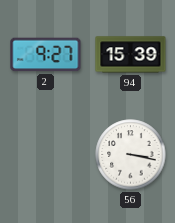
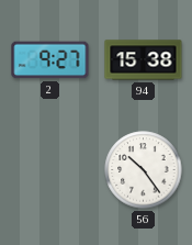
94: 15:39 -> 15:38 (144, 60)
56: 3:17 -> 10:24 (144, 170)
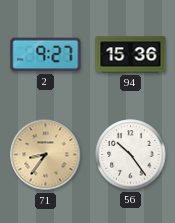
94: 15:38 -> 15:36 (131, 55)
71: none -> 8:36 (46, 155)
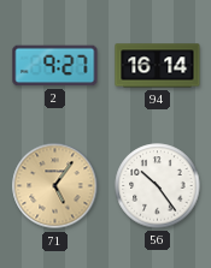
94: 15:36 -> 16:14 (158, 66)
71: 8:36 -> 5:06 (55, 186)
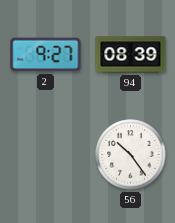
94: 16:14 -> 08:39 (131, 55)
71: 5:06 -> none (55, 186)
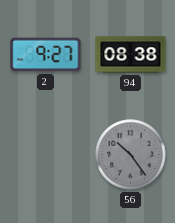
94: 08:39 -> 08:38 (131, 55)
56 dial: white -> grey (131, 155)
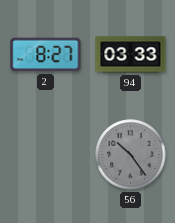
2: 9:27 -> 8:27 (46, 55)
94: 08:38 -> 03:33 (131, 55)
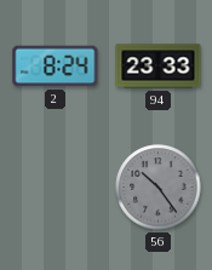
2: 8:27 -> 8:24 (56, 67)
94: 03:33 -> 23:33 (159, 67)
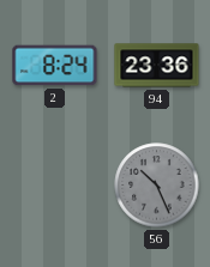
94: 23:33 -> 23:36 (157, 66)
56: 10:24 -> 10:26 (157, 186)
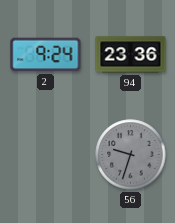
2: 8:24 -> 9:24 (46, 55)
56: 10:26 -> 9:33 (131, 155)
